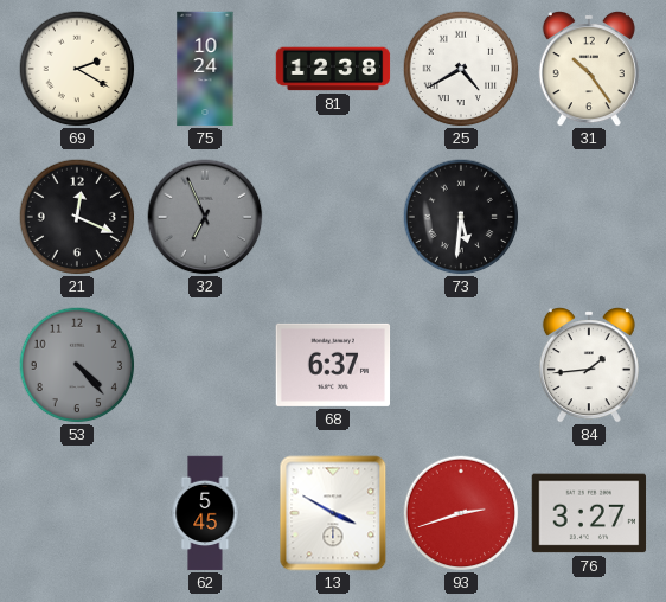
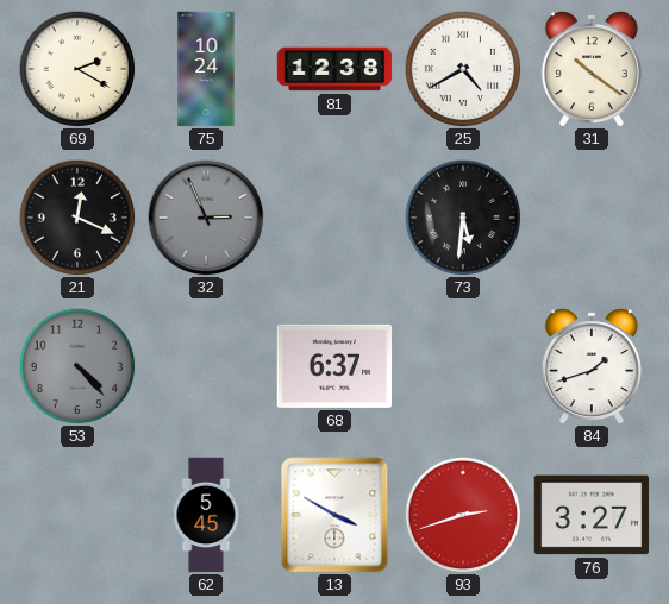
31: 10:24 -> 10:21 (592, 69)
32: 6:56 -> 2:56 (206, 218)
84: 1:44 -> 1:42 (592, 366)
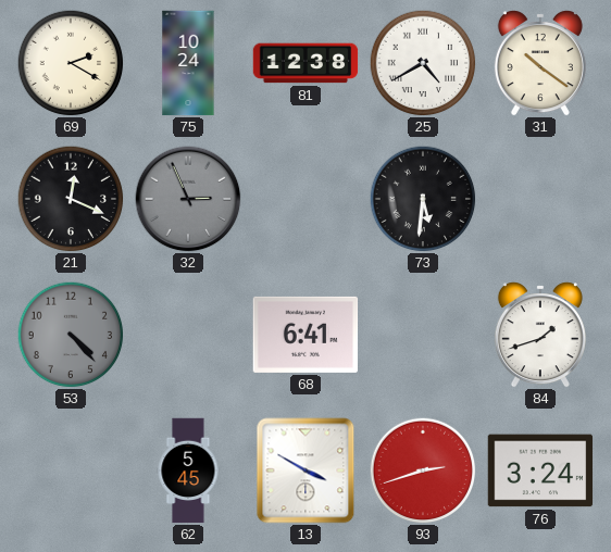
68: 6:37 -> 6:41 (305, 335)
76: 3:27 -> 3:24 (540, 471)
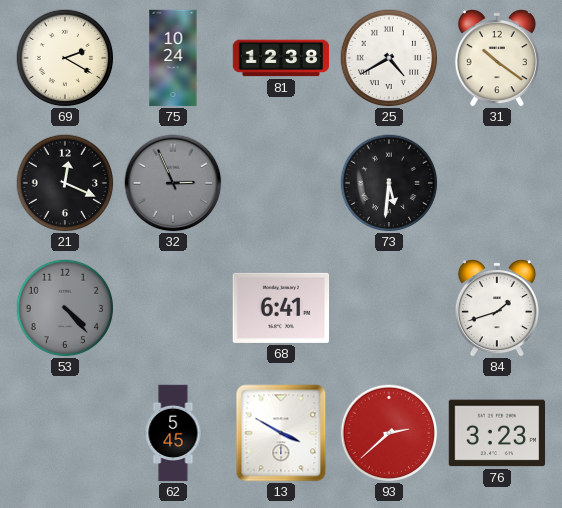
93: 2:42 -> 2:38 (389, 433)
76: 3:24 -> 3:23 (497, 433)
